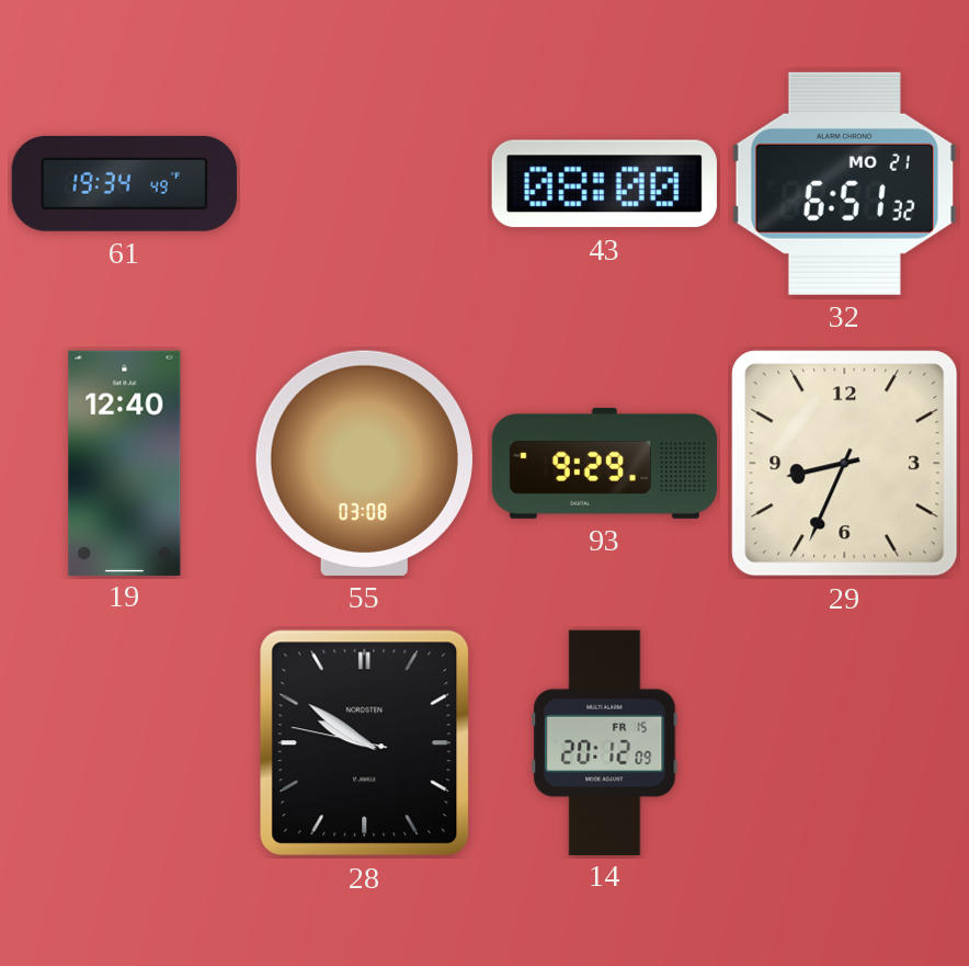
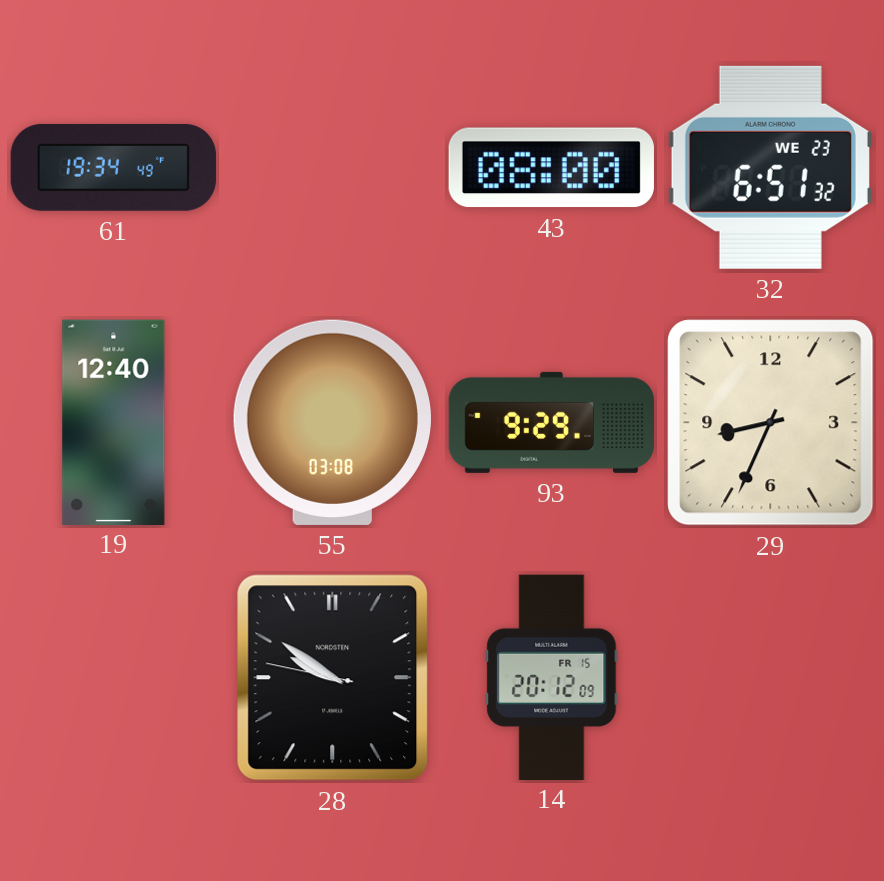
32 date: MO 21 -> WE 23 (770, 167)
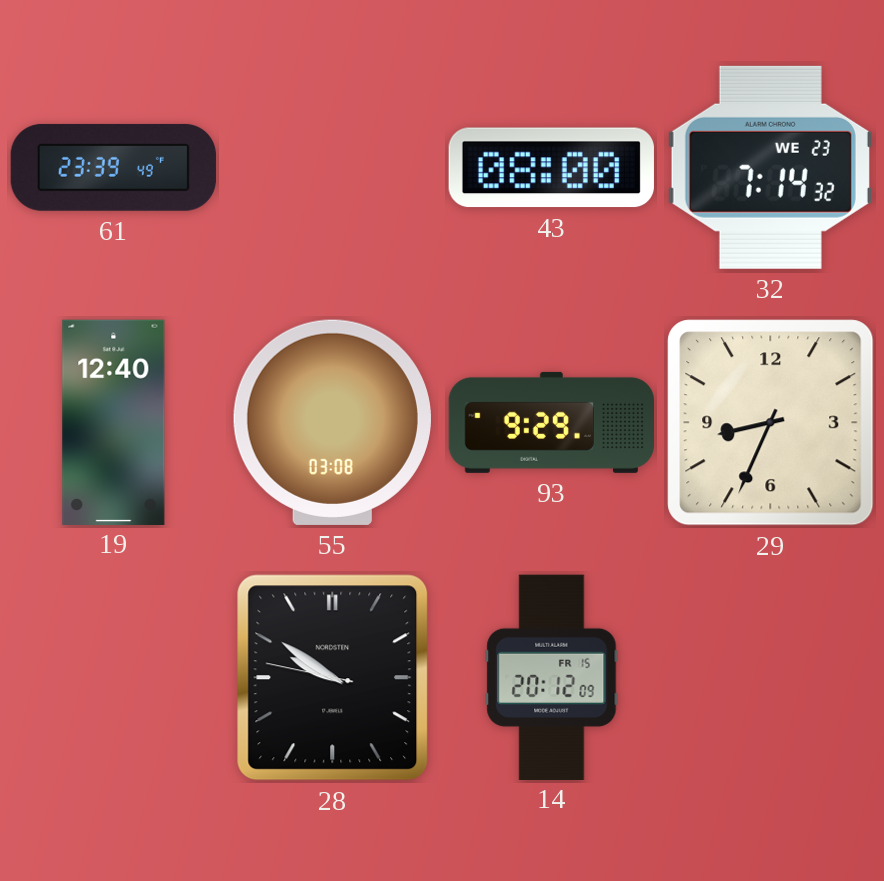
61: 19:34 -> 23:39 (113, 167)
32: 6:51 -> 7:14 (770, 167)
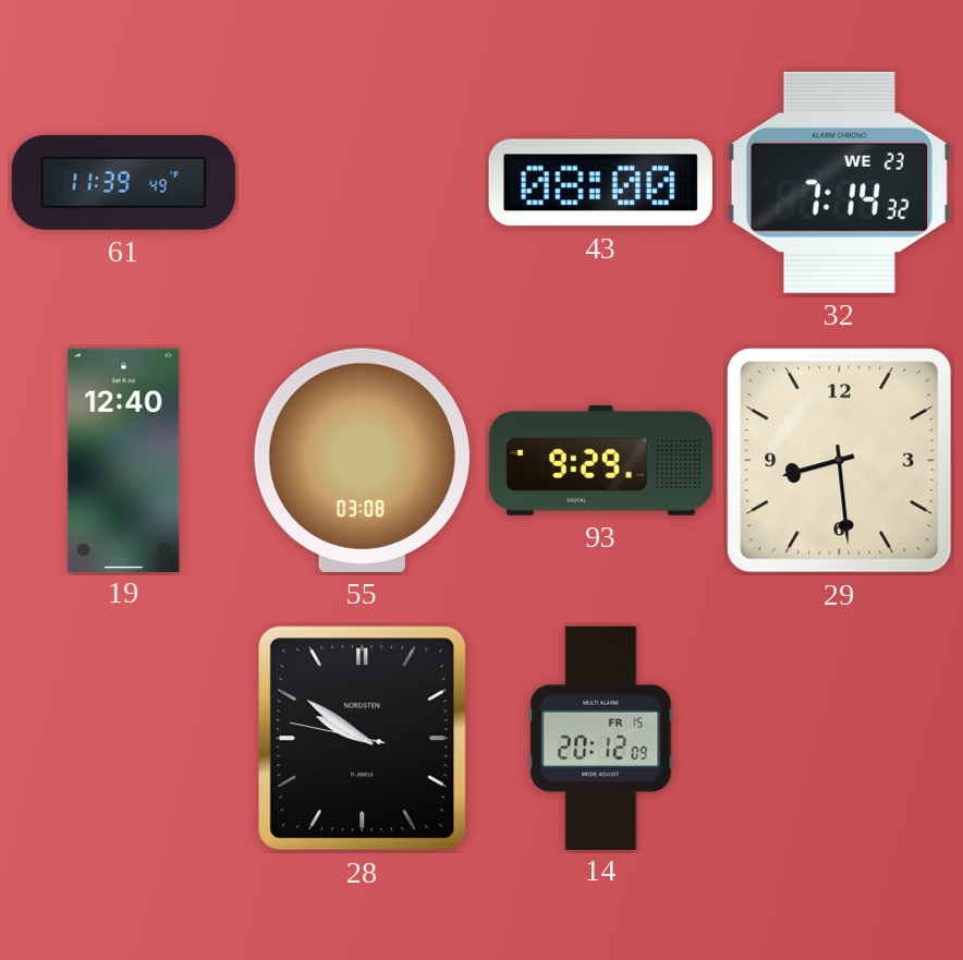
61: 23:39 -> 11:39 (123, 182)
29: 8:34 -> 8:29 (840, 461)
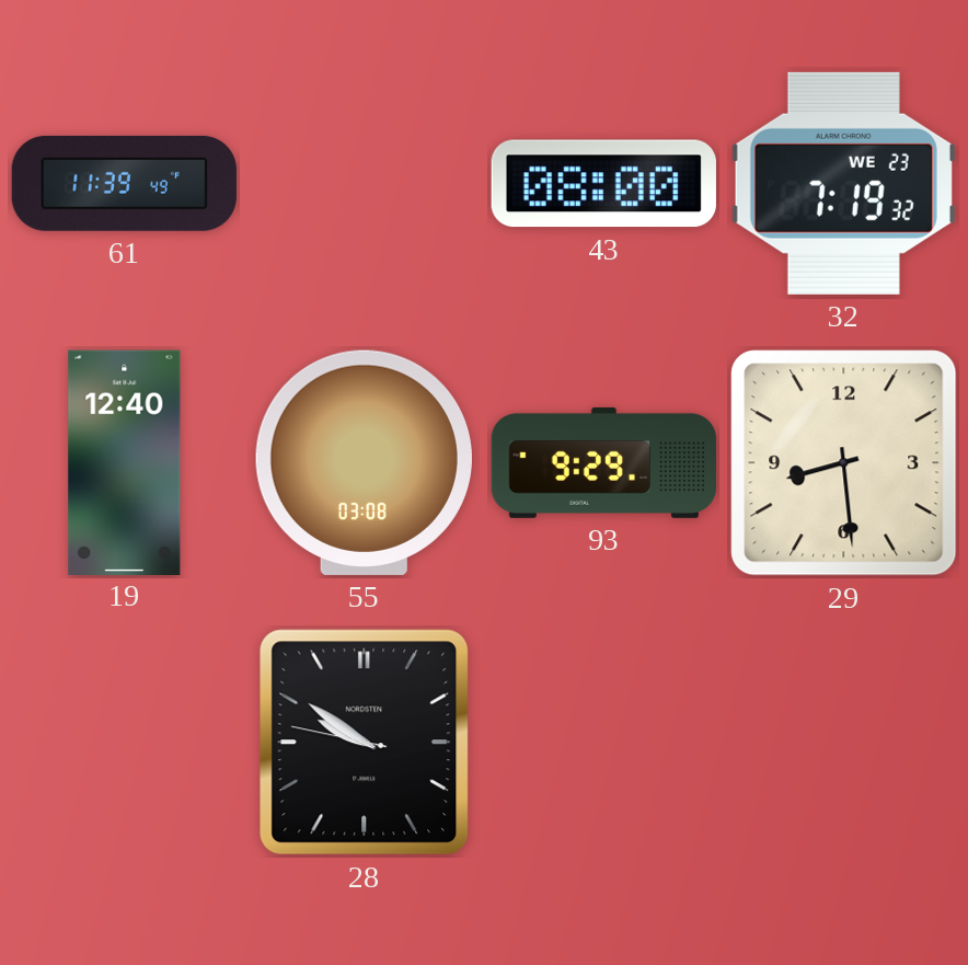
32: 7:14 -> 7:19 (843, 183)
14: 20:12 -> none (601, 738)
